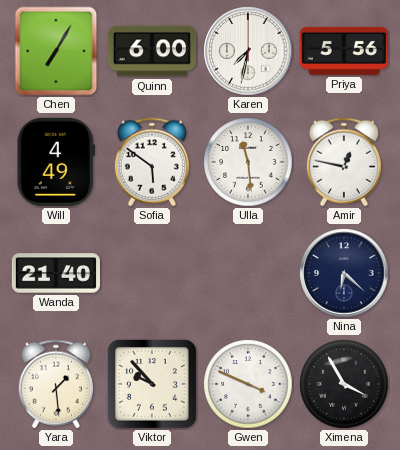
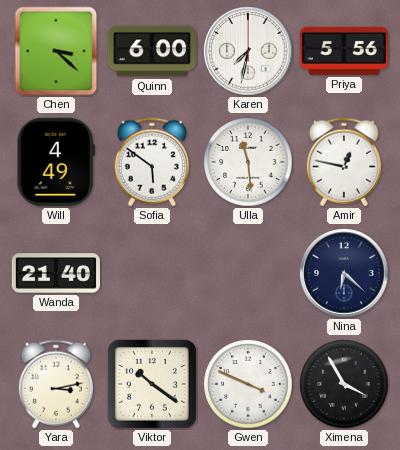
Chen: 7:05 -> 3:22 (56, 51)
Yara: 1:29 -> 3:13 (56, 384)
Viktor: 9:53 -> 10:21 (153, 385)
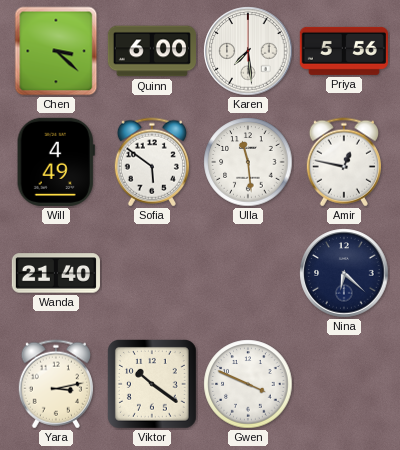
Karen: 7:32 -> 7:29 (248, 51)
Ximena: 3:55 -> none (344, 384)
